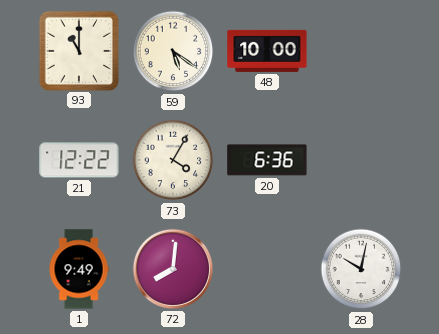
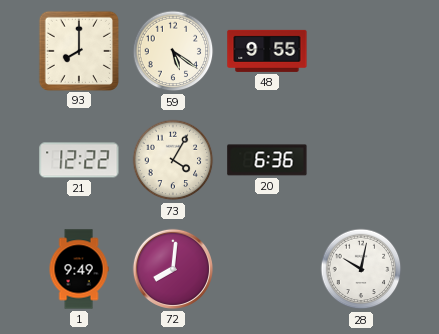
93: 11:00 -> 8:00 (78, 50)
48: 10:00 -> 9:55 (267, 51)
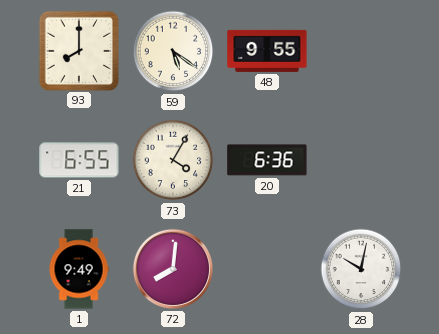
21: 12:22 -> 6:55 (79, 160)
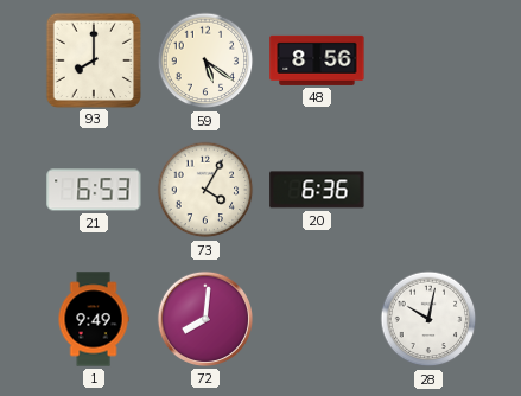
48: 9:55 -> 8:56 (317, 60)
21: 6:55 -> 6:53 (94, 190)
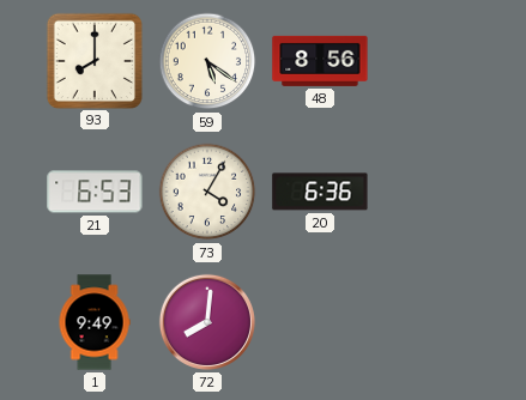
28: 10:02 -> none (428, 319)
